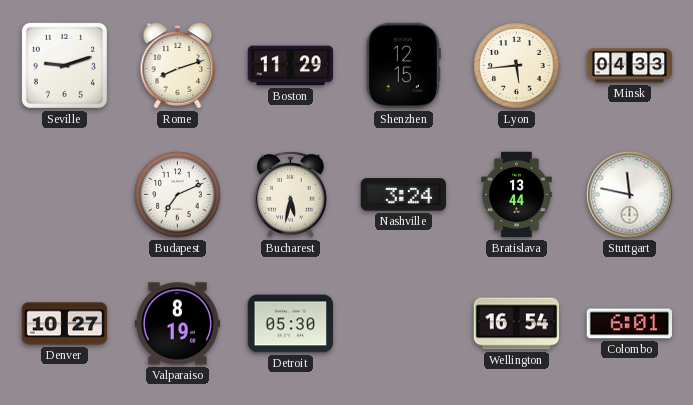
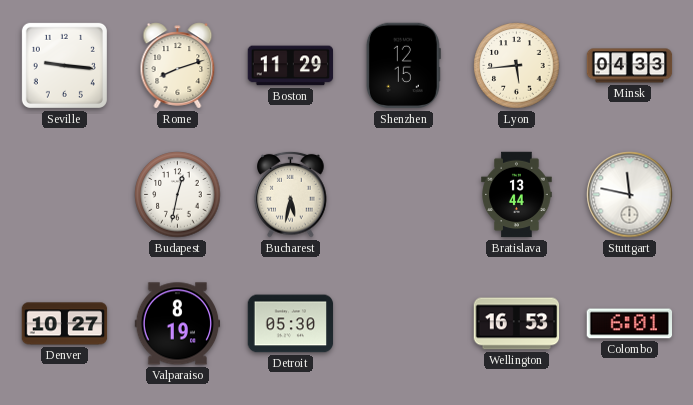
Seville: 9:12 -> 9:16 (64, 65)
Budapest: 7:11 -> 12:32 (178, 195)
Nashville: 3:24 -> none (403, 195)
Wellington: 16:54 -> 16:53 (517, 324)
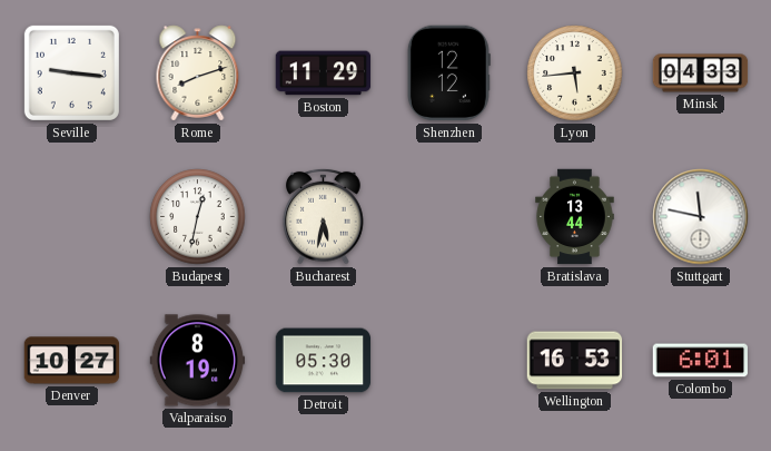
Shenzhen: 12:15 -> 12:12 (448, 73)
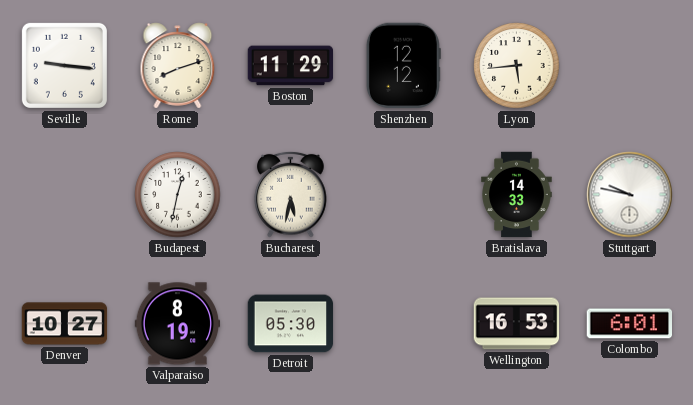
Minsk: 04:33 -> none (701, 73)
Bratislava: 13:44 -> 14:33 (517, 195)
Stuttgart: 11:47 -> 9:47 (630, 195)
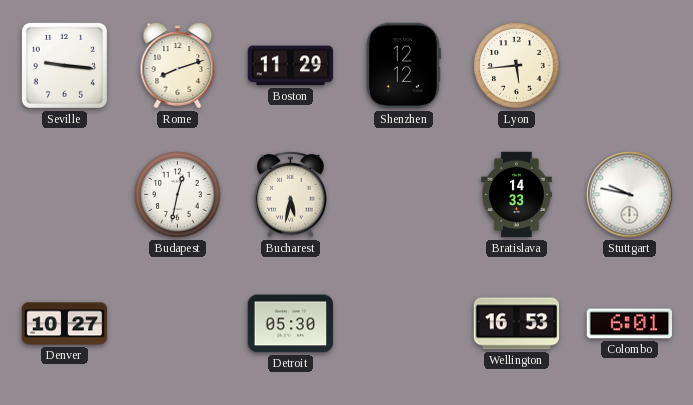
Valparaiso: 8:19 -> none (178, 324)
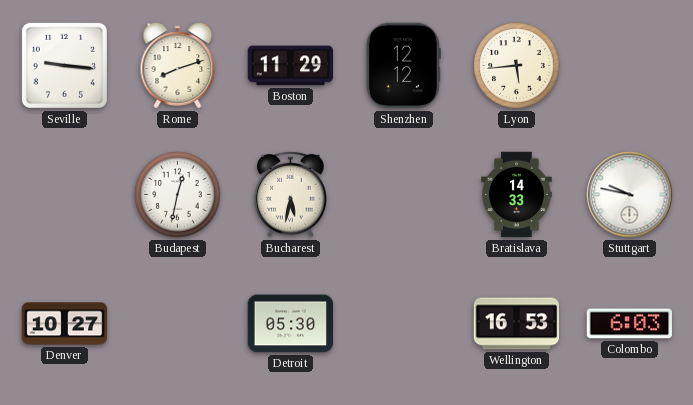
Colombo: 6:01 -> 6:03 (629, 324)
